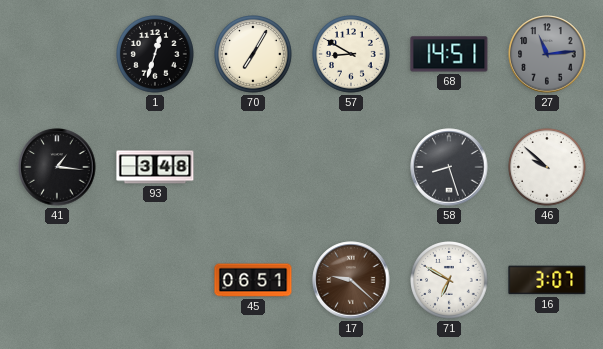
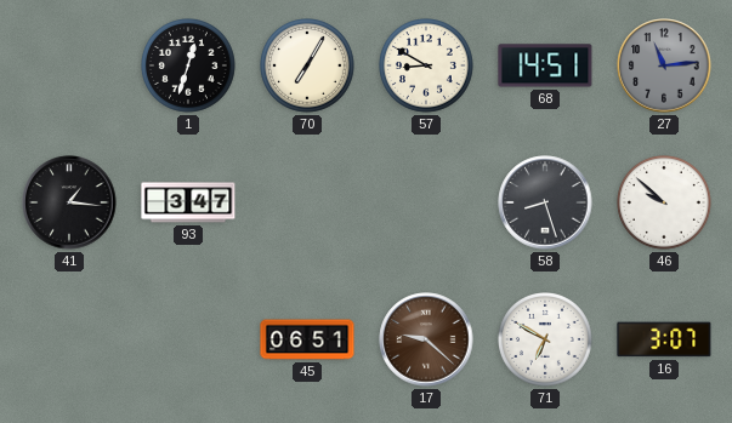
93: 3:48 -> 3:47 (188, 202)
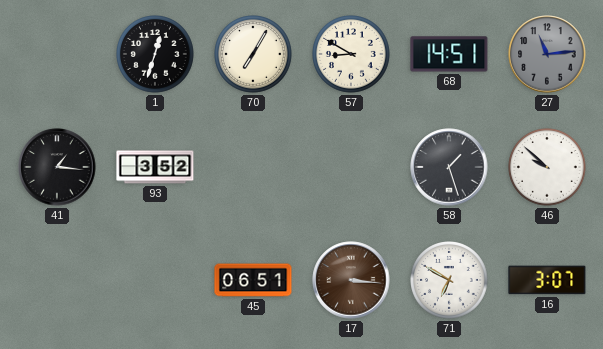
93: 3:47 -> 3:52 (155, 167)
58: 8:27 -> 1:27 (449, 167)
17: 9:22 -> 3:16 (351, 280)
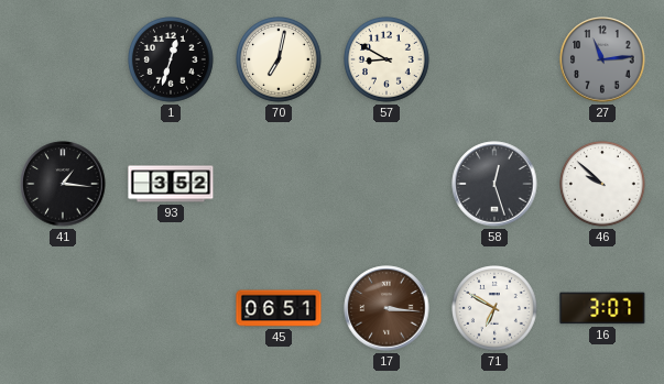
70: 7:05 -> 7:02 (280, 61)
68: 14:51 -> none (449, 54)
58: 1:27 -> 12:27 (494, 184)
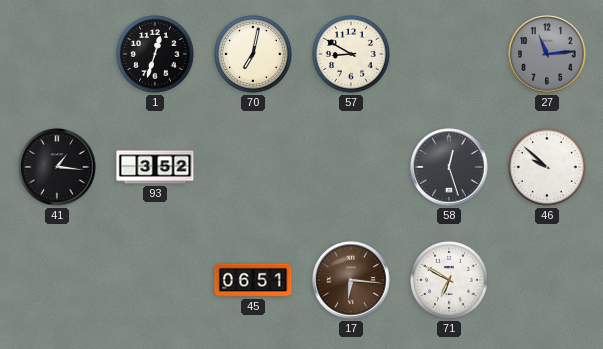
17: 3:16 -> 6:16 (351, 280)
16: 3:07 -> none (602, 308)
